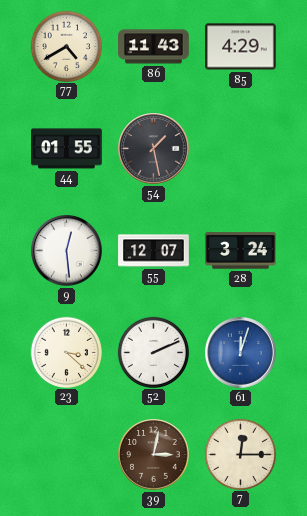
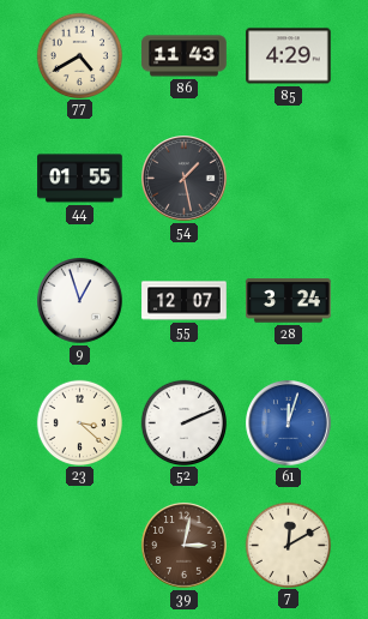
9: 12:29 -> 12:57 (80, 301)
7: 12:15 -> 12:10 (288, 545)
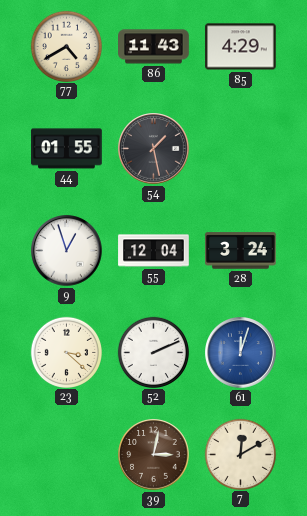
55: 12:07 -> 12:04 (154, 251)
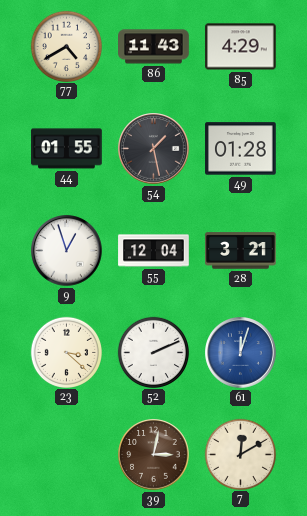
49: none -> 01:28 (241, 149)
28: 3:24 -> 3:21 (241, 251)
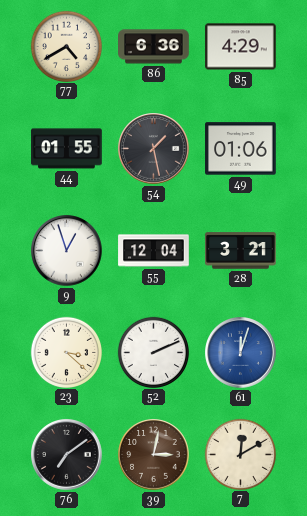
86: 11:43 -> 6:36 (154, 47)
49: 01:28 -> 01:06 (241, 149)
76: none -> 7:09 (67, 455)
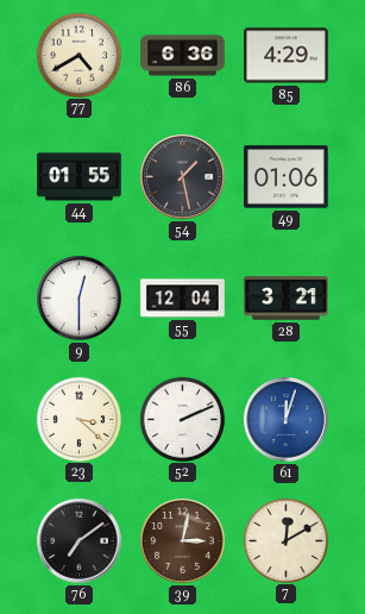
9: 12:57 -> 12:30 (80, 299)
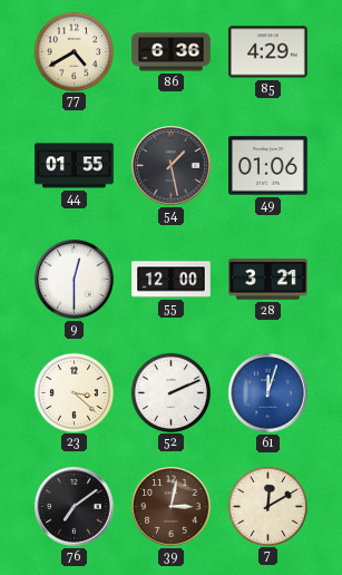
55: 12:04 -> 12:00 (172, 280)
